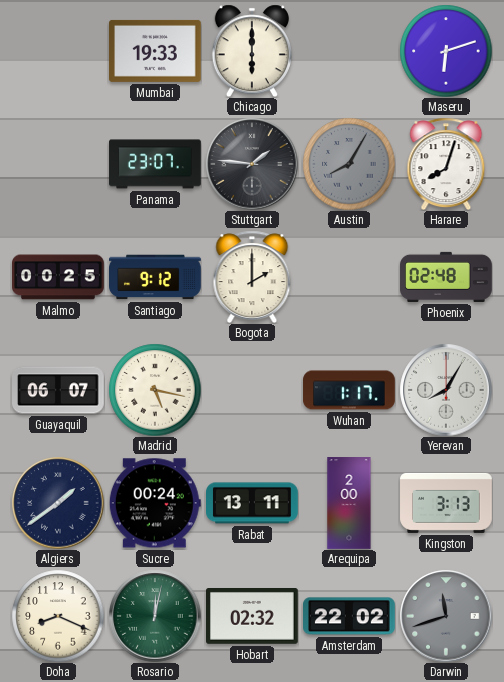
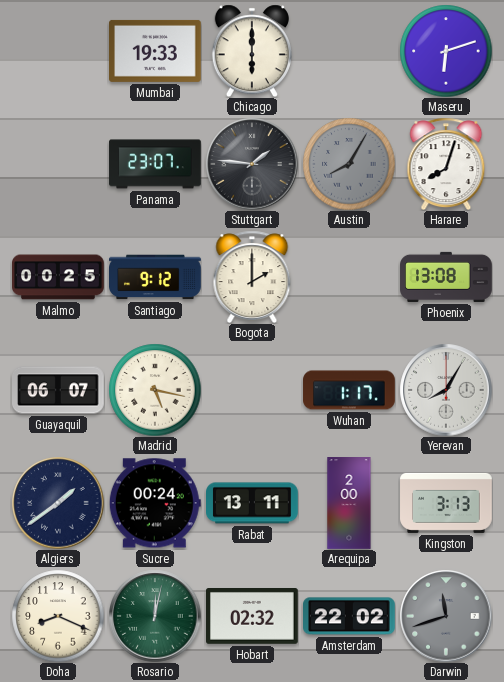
Phoenix: 02:48 -> 13:08 (446, 277)
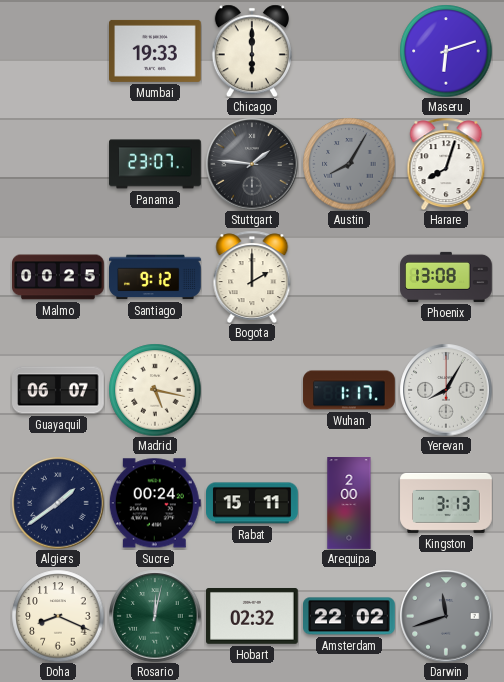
Rabat: 13:11 -> 15:11 (253, 503)
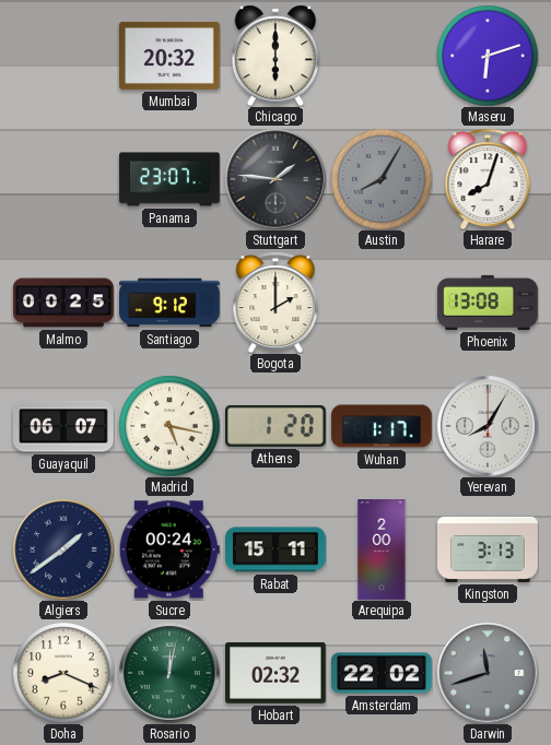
Mumbai: 19:33 -> 20:32 (171, 56)
Athens: none -> 1:20 (277, 426)
